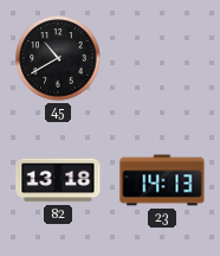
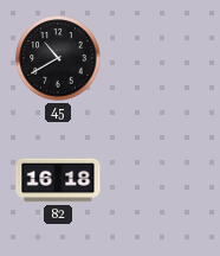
82: 13:18 -> 16:18 (58, 180)
23: 14:13 -> none (162, 180)
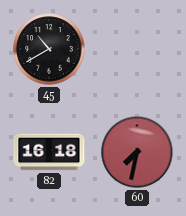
60: none -> 7:32 (137, 152)
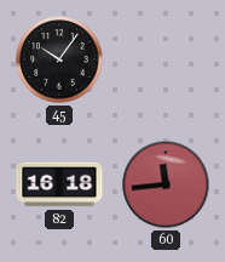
45: 10:40 -> 10:06 (59, 59)
60: 7:32 -> 11:44 (166, 184)
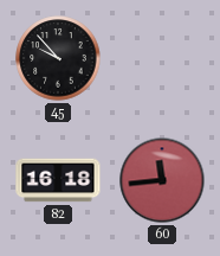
45: 10:06 -> 9:53 (58, 58)
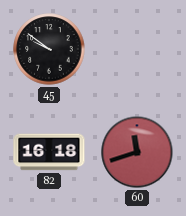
45: 9:53 -> 9:51 (49, 49)
60: 11:44 -> 11:42 (137, 152)
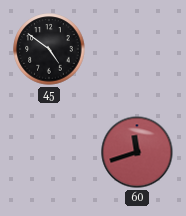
45: 9:51 -> 4:51 (49, 49)
82: 16:18 -> none (49, 152)
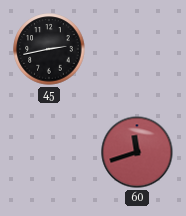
45: 4:51 -> 2:43 (49, 49)
